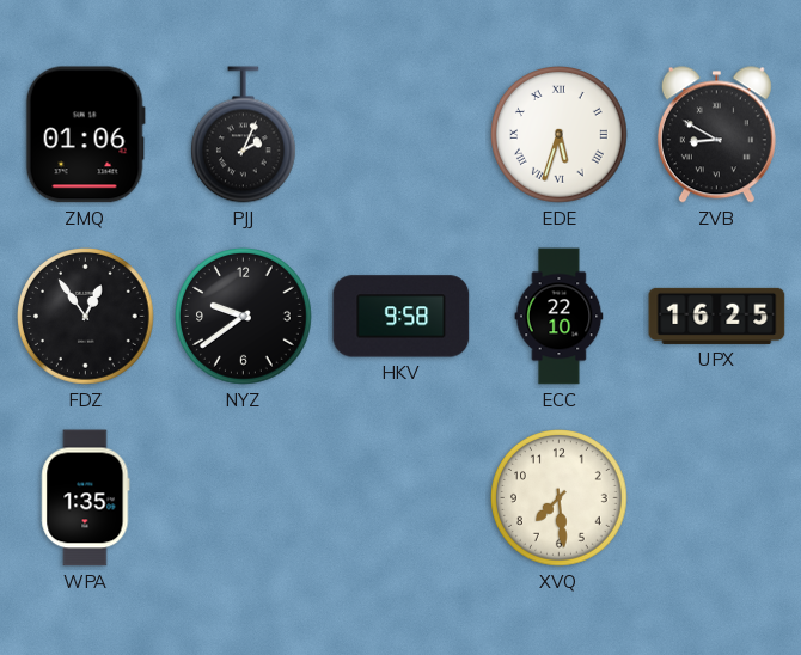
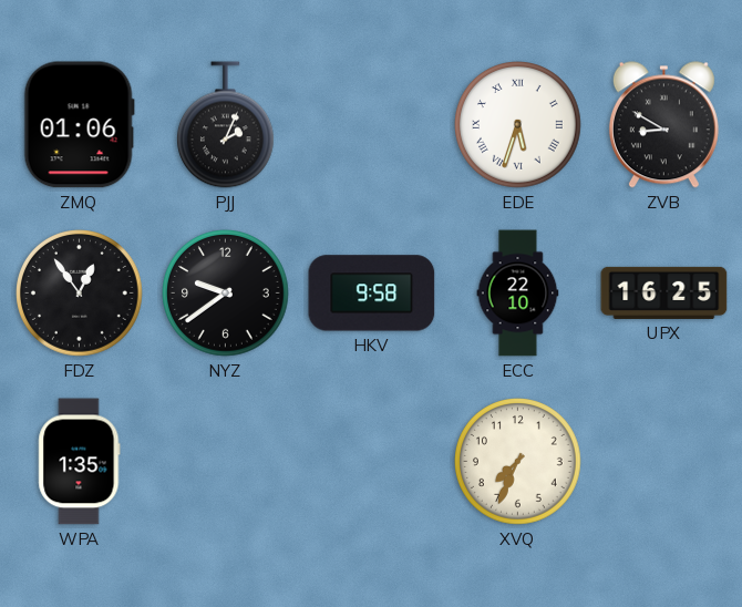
XVQ: 7:29 -> 7:34 (518, 462)
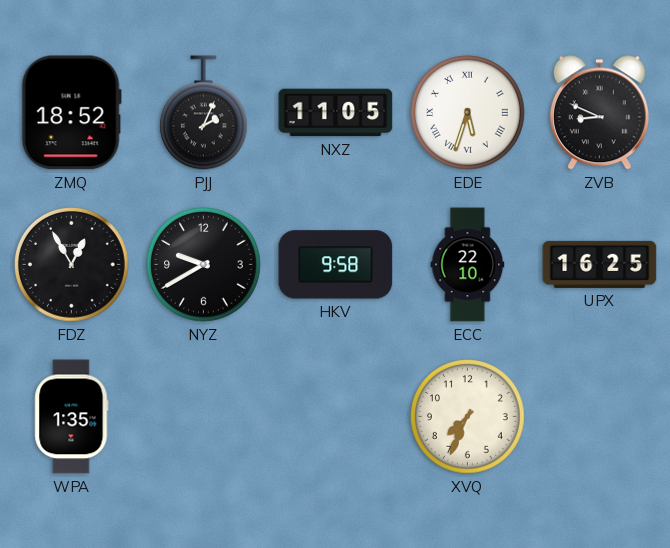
ZMQ: 01:06 -> 18:52 (71, 113)
NXZ: none -> 11:05 (336, 113)
ZVB: 8:50 -> 8:49 (599, 113)
FDZ: 12:54 -> 12:55 (72, 265)
NYZ: 9:39 -> 9:40 (204, 265)
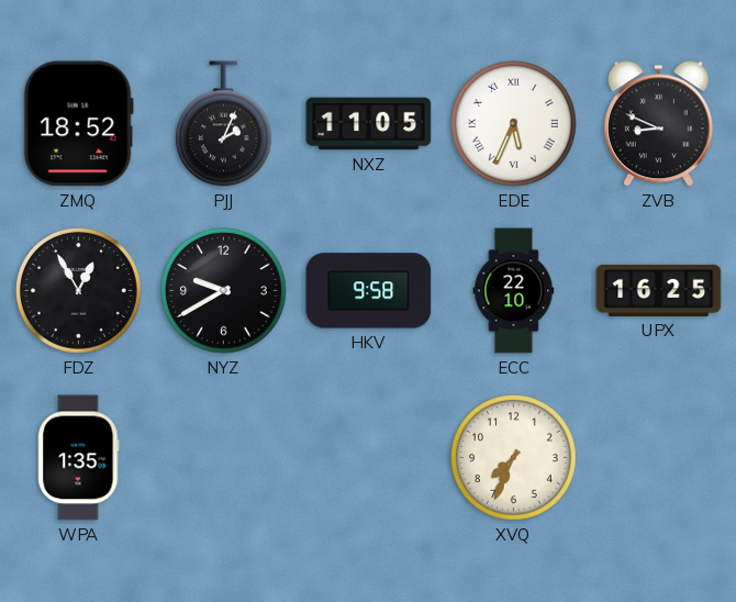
EDE: 5:33 -> 5:34 (514, 124)
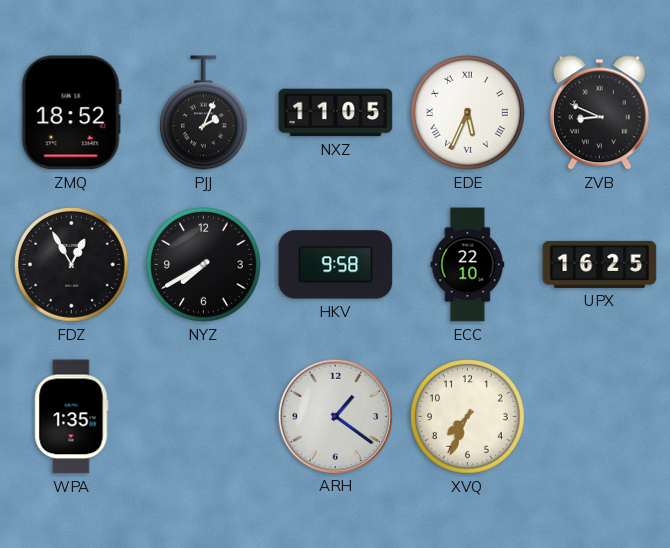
NYZ: 9:40 -> 7:40 (204, 265)
ARH: none -> 1:21 (336, 416)
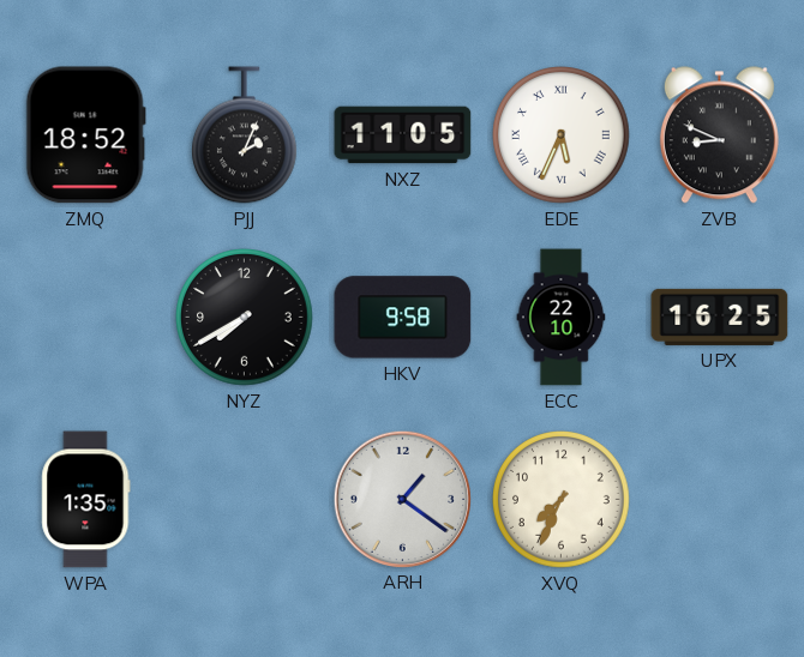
FDZ: 12:55 -> none (72, 265)
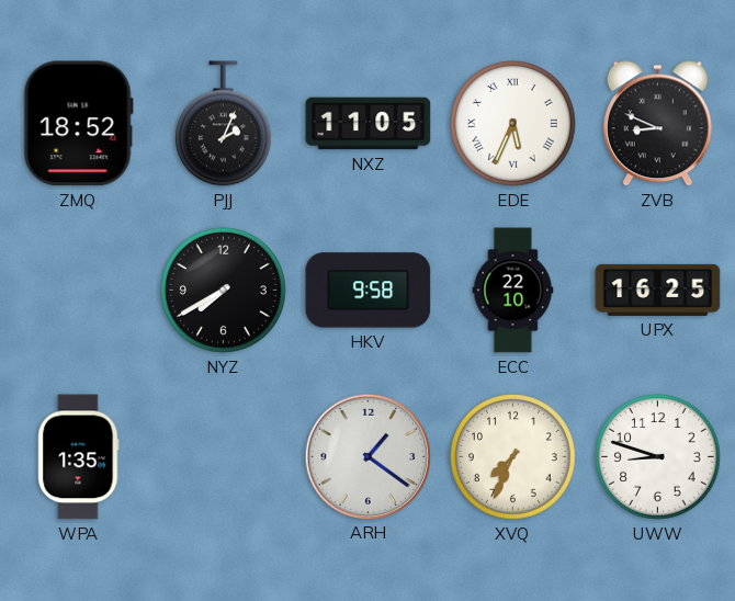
UWW: none -> 8:48 (658, 457)
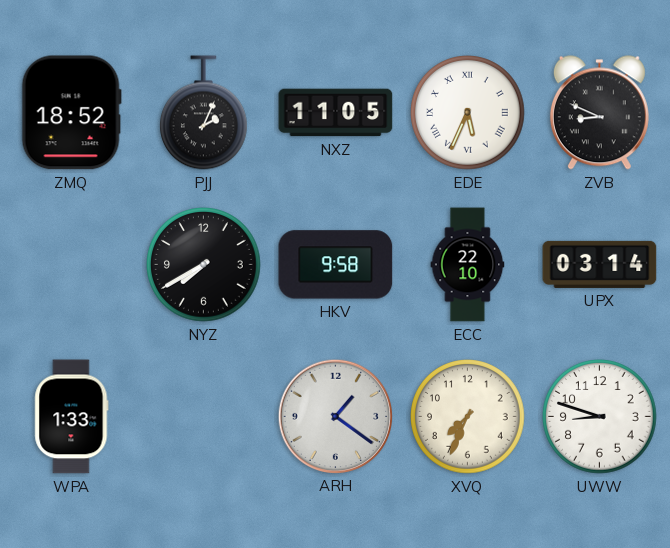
UPX: 16:25 -> 03:14 (600, 264)
WPA: 1:35 -> 1:33 (72, 417)
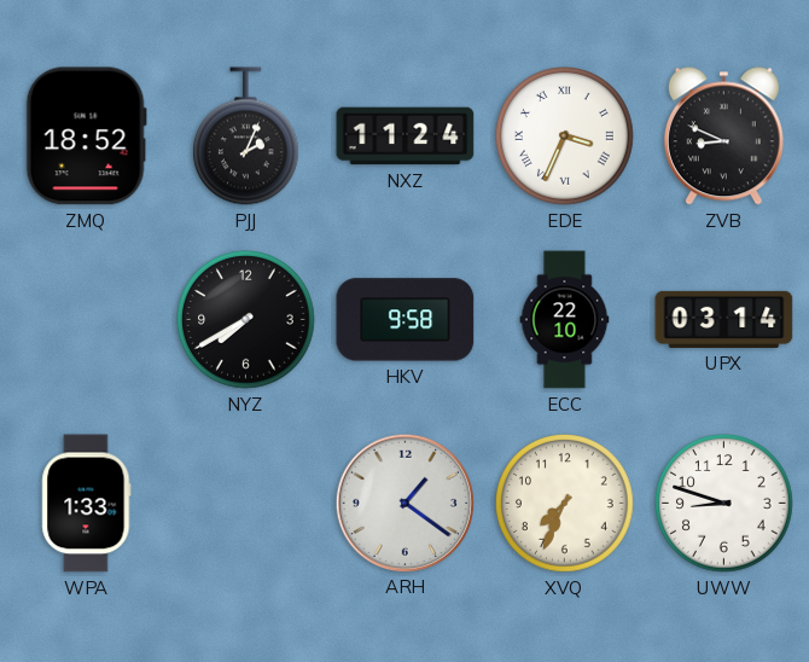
NXZ: 11:05 -> 11:24 (406, 137)
EDE: 5:34 -> 3:34 (565, 137)
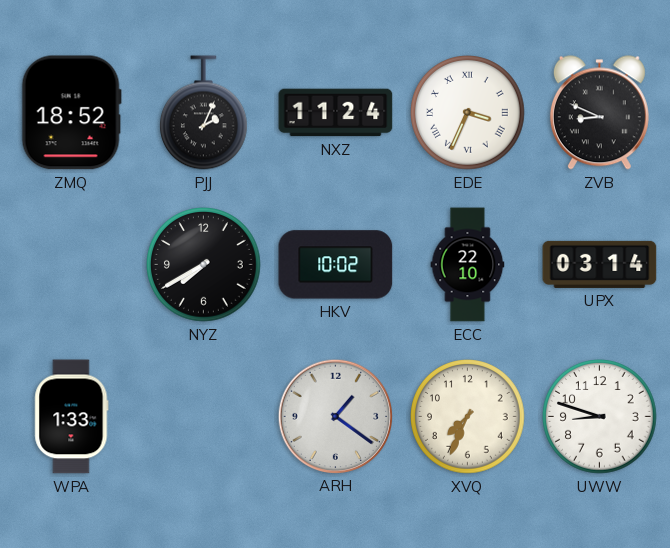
HKV: 9:58 -> 10:02 (336, 265)
